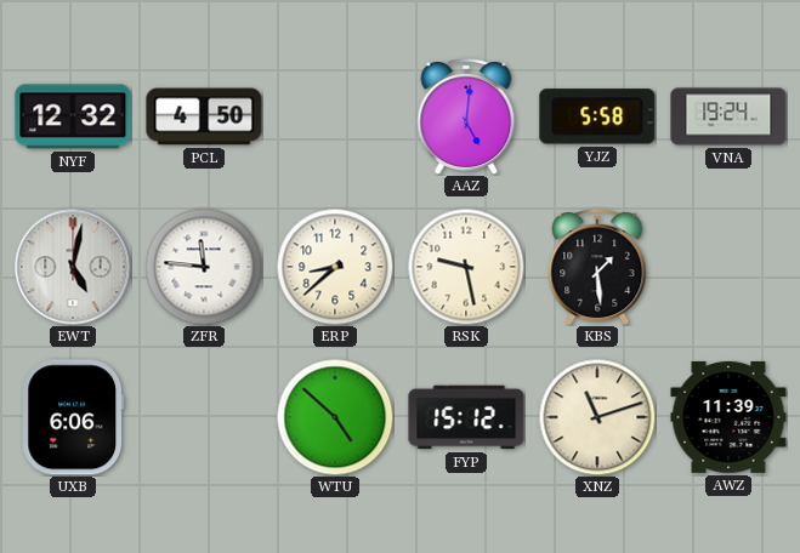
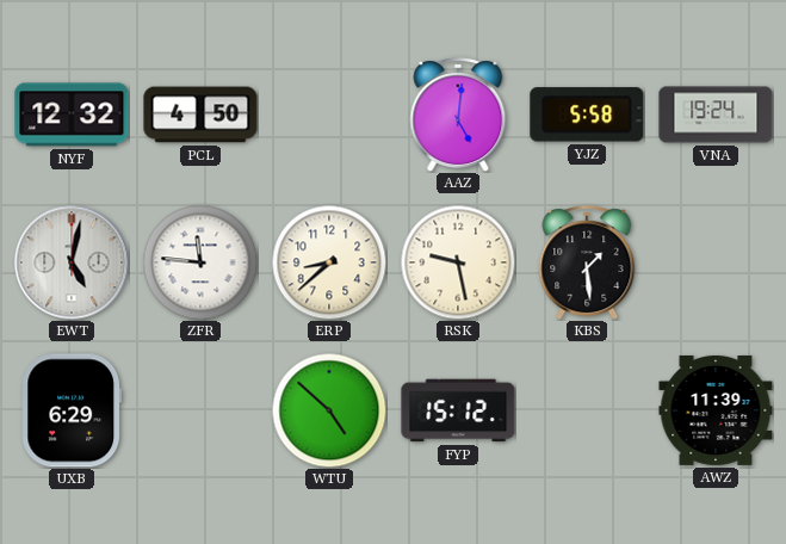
UXB: 6:06 -> 6:29 (72, 410)
XNZ: 11:12 -> none (597, 417)
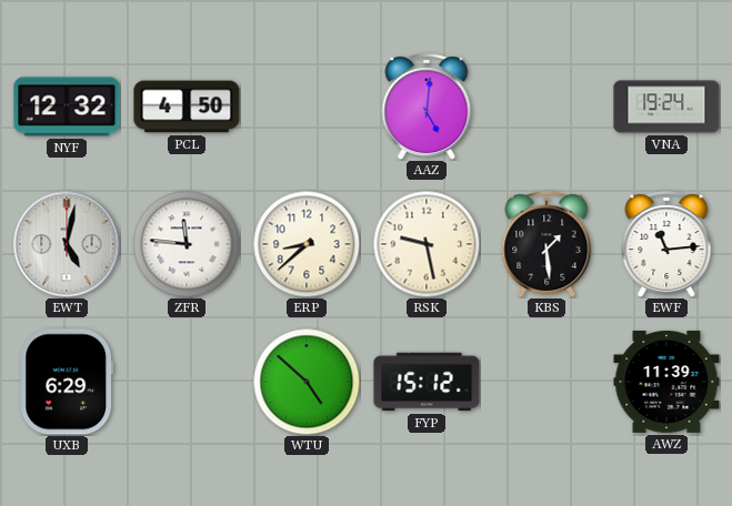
YJZ: 5:58 -> none (587, 115)
EWF: none -> 11:14 (666, 245)
